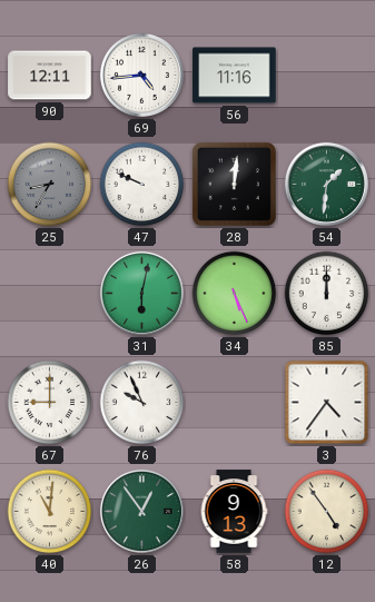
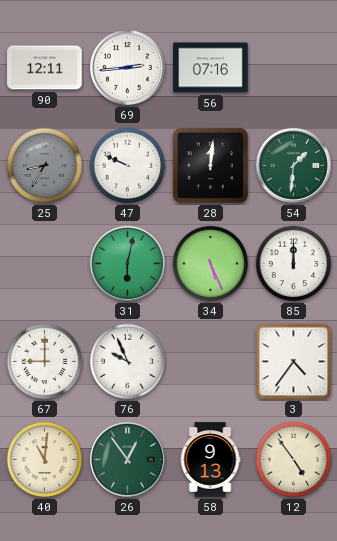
69: 4:44 -> 2:44 (127, 67)
56: 11:16 -> 07:16 (211, 68)
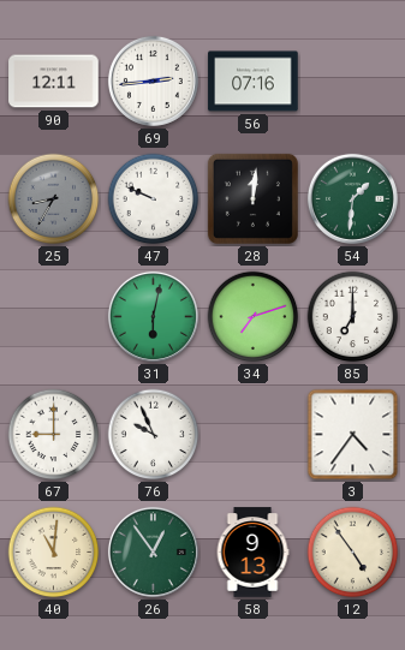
34: 5:26 -> 7:12 (254, 317)
85: 12:00 -> 7:00 (353, 317)
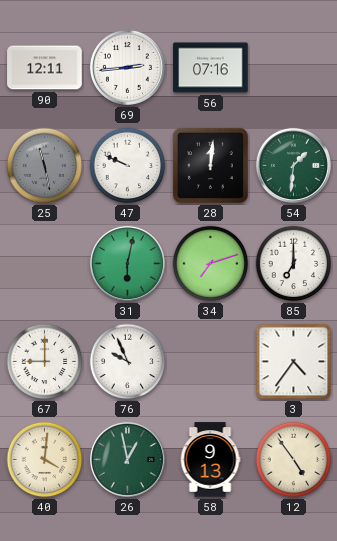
25: 8:35 -> 11:28 (45, 166)
40: 11:01 -> 4:01 (45, 460)
26: 12:54 -> 12:58 (127, 459)
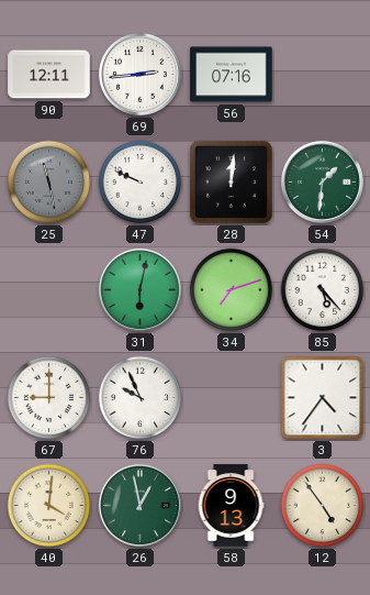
85: 7:00 -> 5:23 (323, 290)
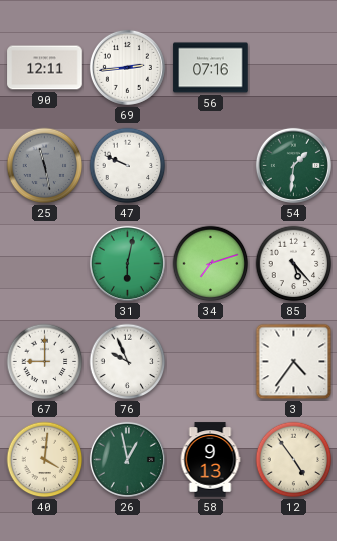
28: 12:01 -> none (231, 181)
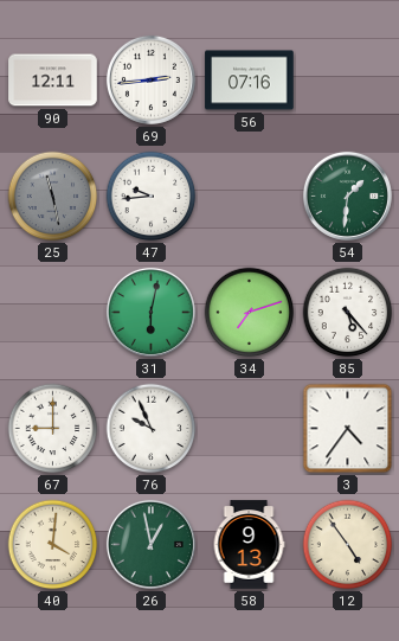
47: 9:49 -> 9:44 (152, 197)
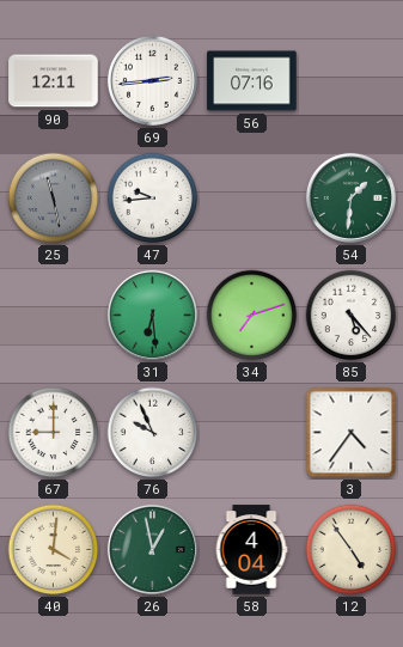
31: 6:02 -> 6:29 (152, 315)
58: 9:13 -> 4:04 (251, 550)
